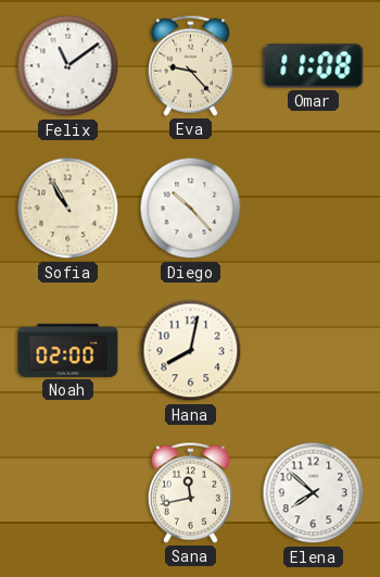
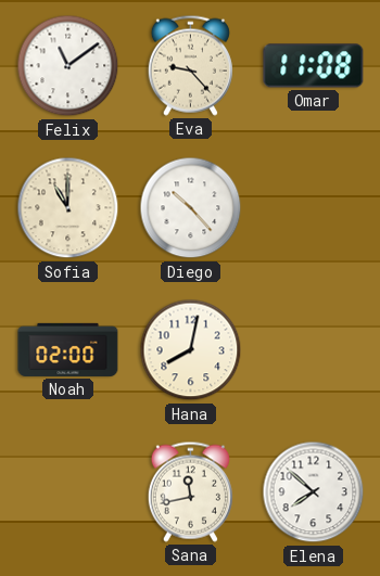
Sofia: 10:55 -> 11:00 (68, 208)
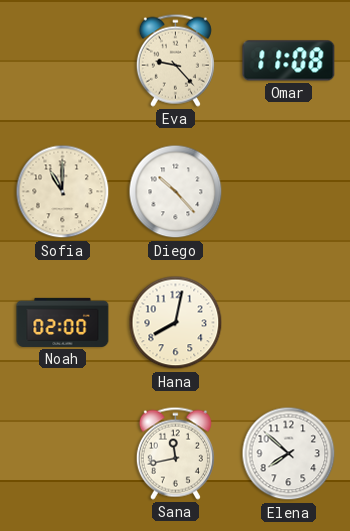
Felix: 11:09 -> none (68, 66)
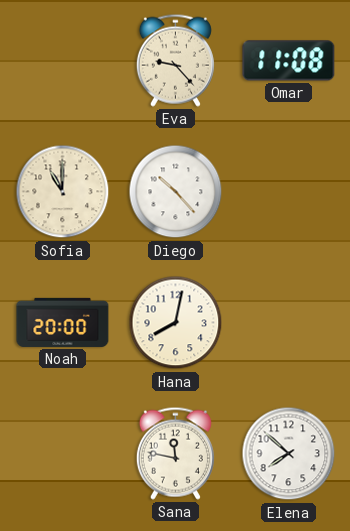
Noah: 02:00 -> 20:00 (63, 322)
Sana: 11:43 -> 11:47 (175, 453)
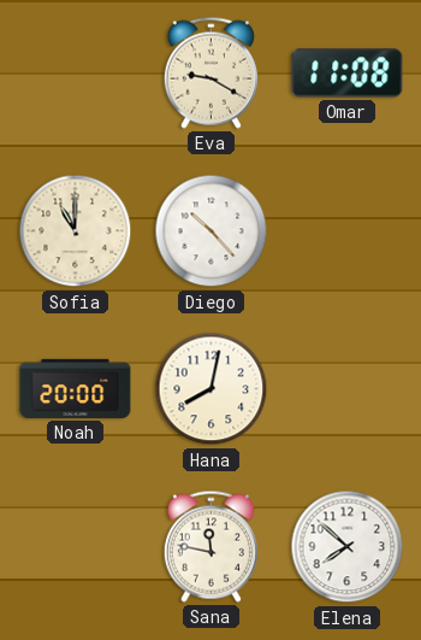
Eva: 9:23 -> 9:20 (210, 72)
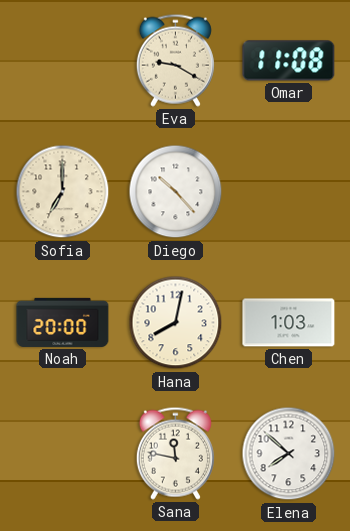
Sofia: 11:00 -> 7:00 (63, 192)
Chen: none -> 1:03 (289, 323)
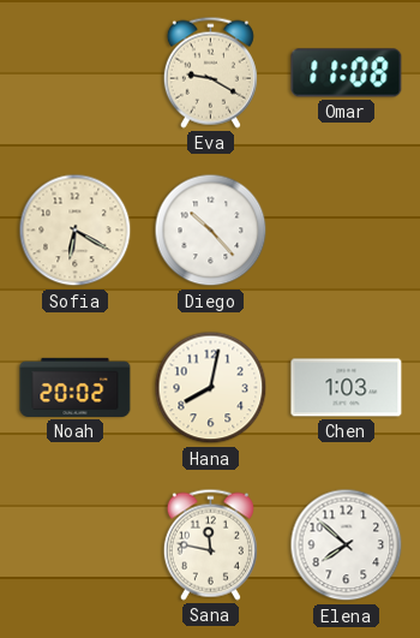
Sofia: 7:00 -> 6:20 (76, 231)
Noah: 20:00 -> 20:02 (76, 387)
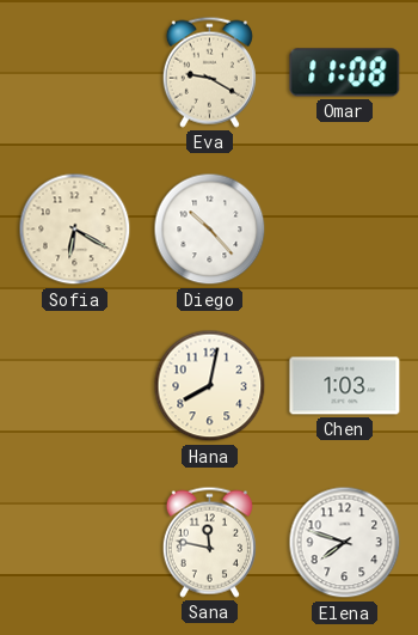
Noah: 20:02 -> none (76, 387)
Elena: 7:52 -> 7:48 (345, 543)
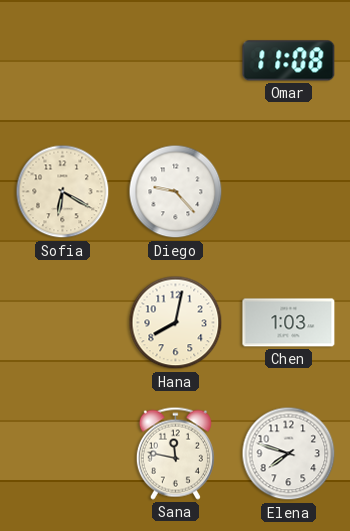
Eva: 9:20 -> none (209, 72)
Diego: 10:23 -> 9:23 (176, 192)
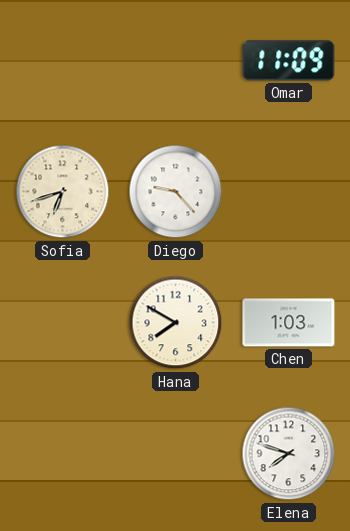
Omar: 11:08 -> 11:09 (289, 61)
Sofia: 6:20 -> 6:42 (63, 192)
Hana: 8:02 -> 7:50 (176, 323)
Sana: 11:47 -> none (175, 453)
